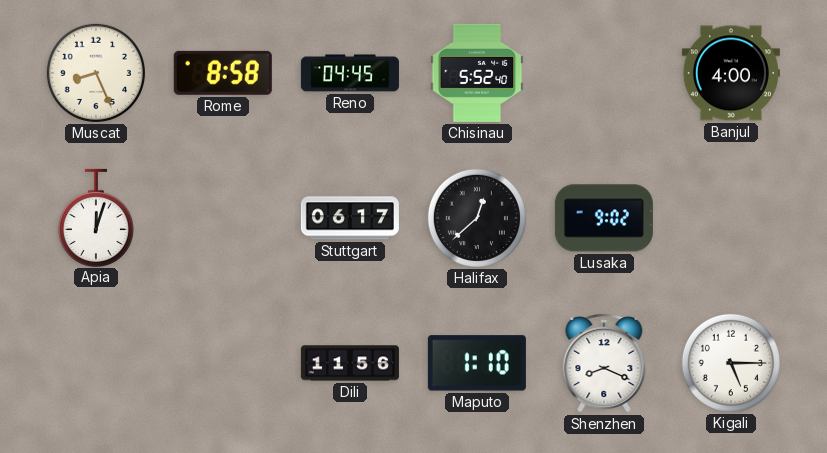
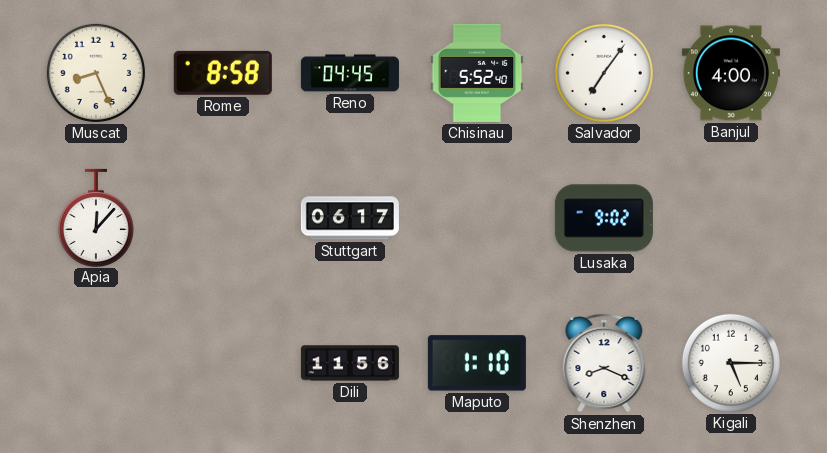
Salvador: none -> 7:06 (604, 73)
Apia: 12:03 -> 12:07 (96, 217)
Halifax: 12:38 -> none (477, 218)
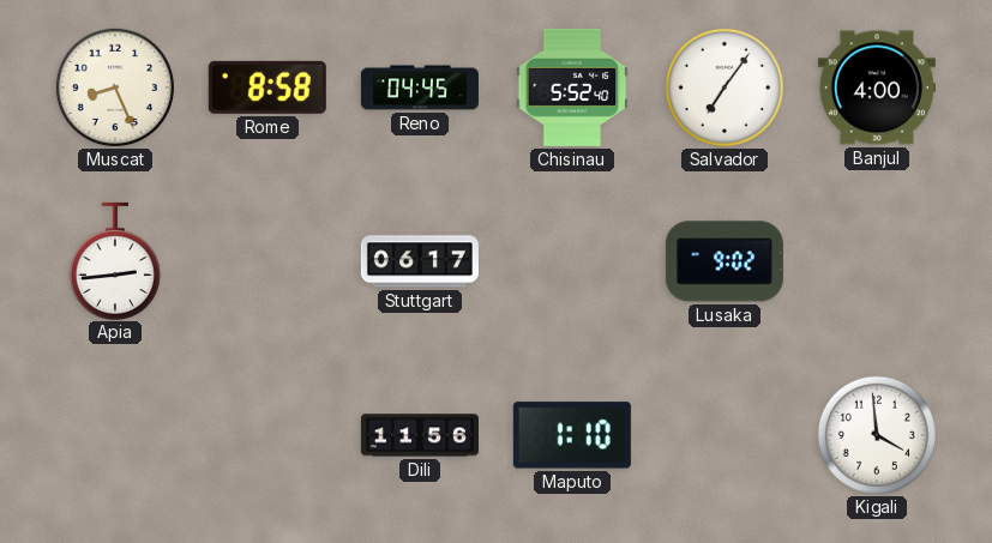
Apia: 12:07 -> 2:44 (115, 260)
Shenzhen: 8:19 -> none (604, 364)
Kigali: 5:15 -> 3:59 (877, 435)
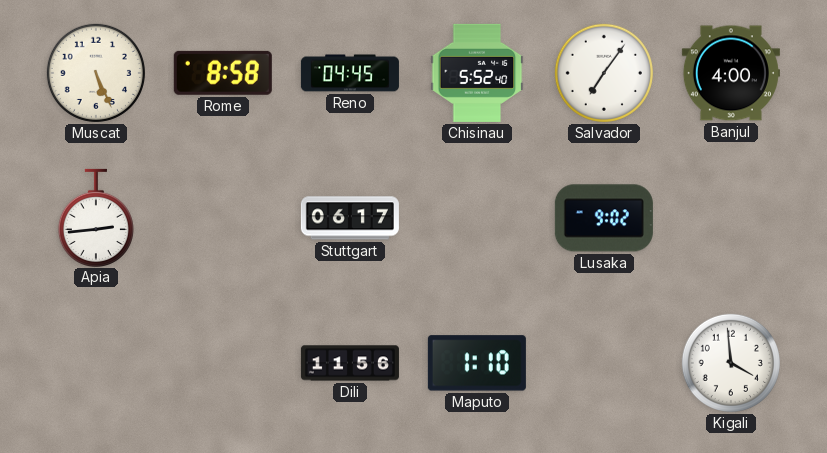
Muscat: 8:26 -> 5:26 (96, 73)
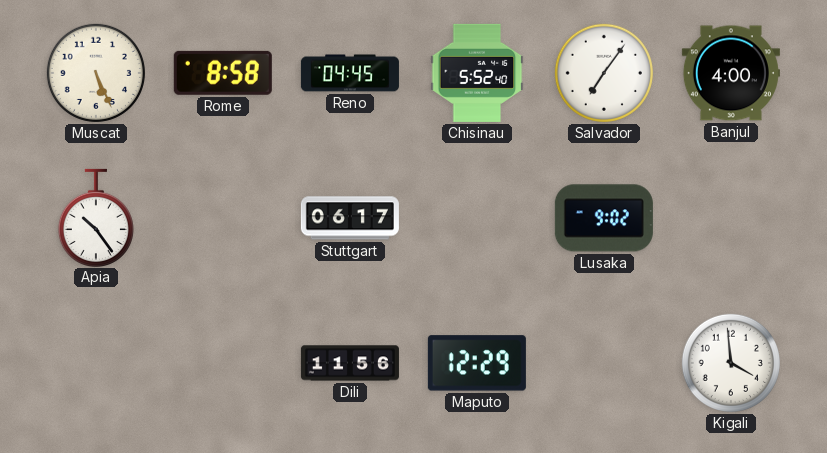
Apia: 2:44 -> 10:24 (96, 217)
Maputo: 1:10 -> 12:29 (477, 363)
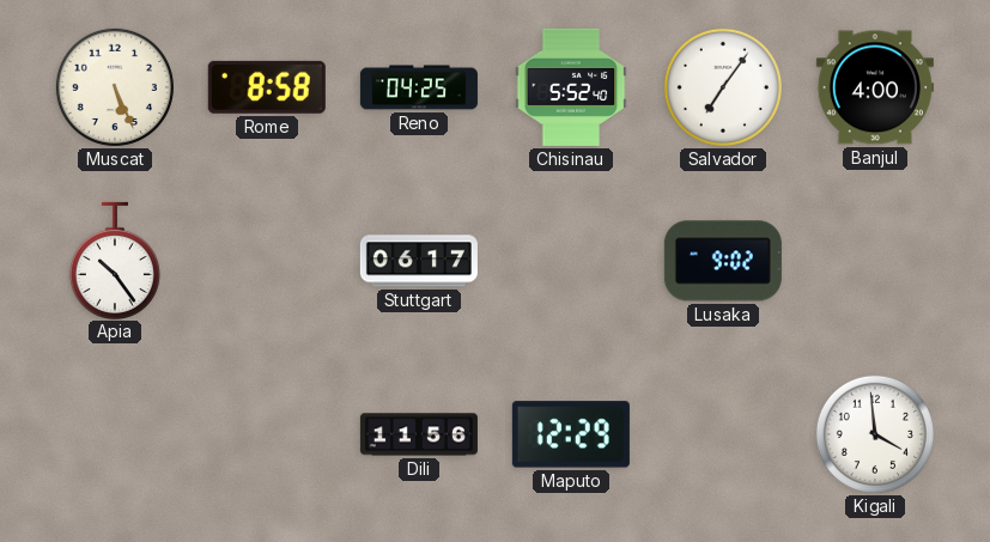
Reno: 04:45 -> 04:25 (419, 87)
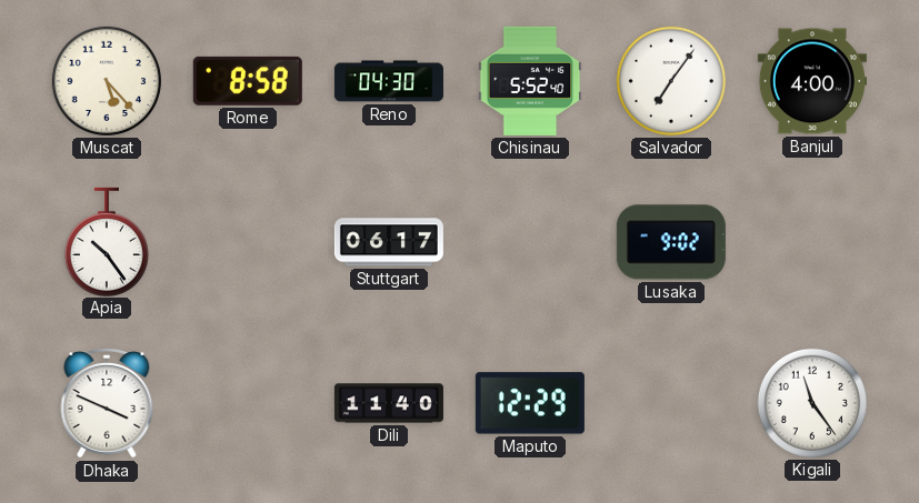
Muscat: 5:26 -> 5:23 (107, 81)
Reno: 04:25 -> 04:30 (389, 81)
Dhaka: none -> 3:49 (107, 404)
Dili: 11:56 -> 11:40 (389, 403)
Kigali: 3:59 -> 11:24 (812, 403)
